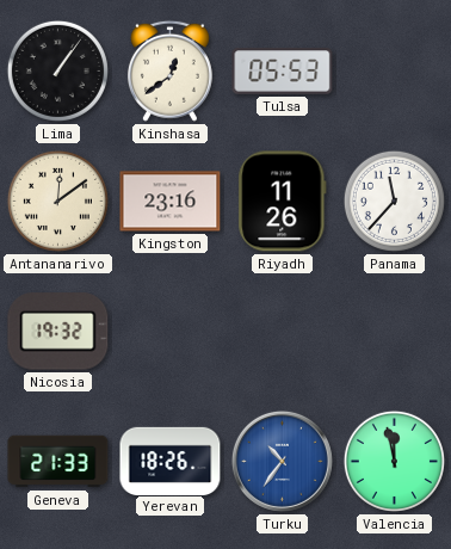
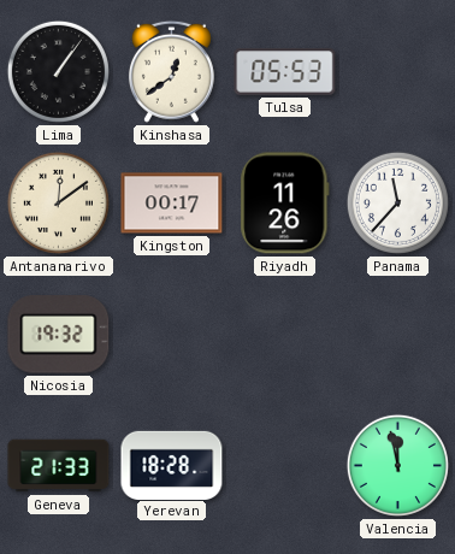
Kingston: 23:16 -> 00:17 (172, 204)
Yerevan: 18:26 -> 18:28 (172, 465)
Turku: 10:36 -> none (282, 461)
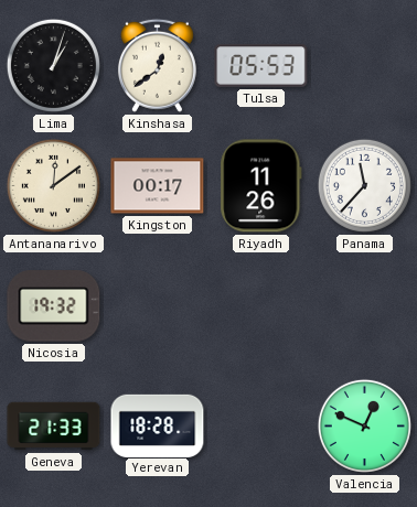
Lima: 1:06 -> 1:03 (53, 65)
Valencia: 11:58 -> 12:49 (364, 425)
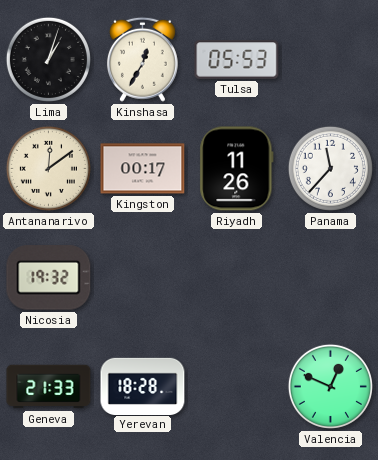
Kinshasa: 12:39 -> 12:35 (142, 59)
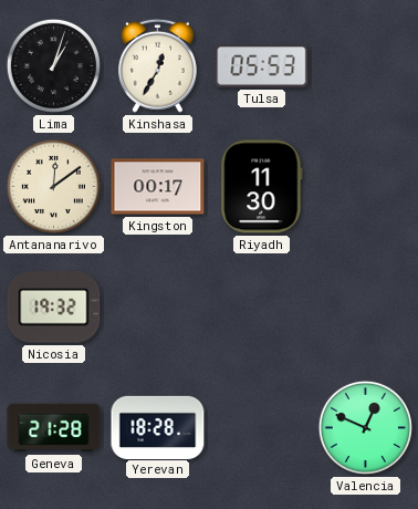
Riyadh: 11:26 -> 11:30 (262, 187)
Panama: 11:37 -> none (330, 168)
Geneva: 21:33 -> 21:28 (54, 428)
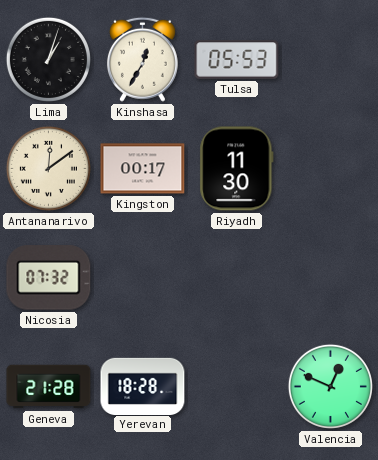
Nicosia: 19:32 -> 07:32 (49, 278)
